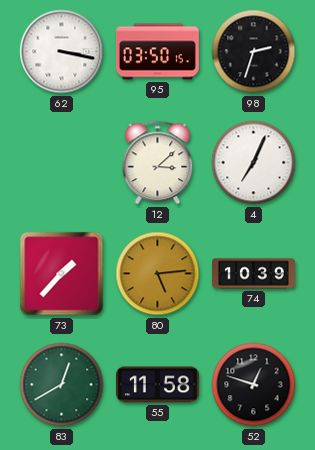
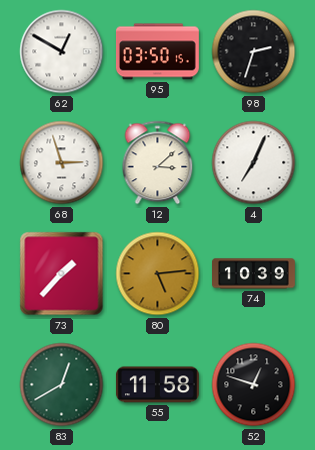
62: 3:17 -> 12:50 (62, 52)
68: none -> 2:57 (62, 163)
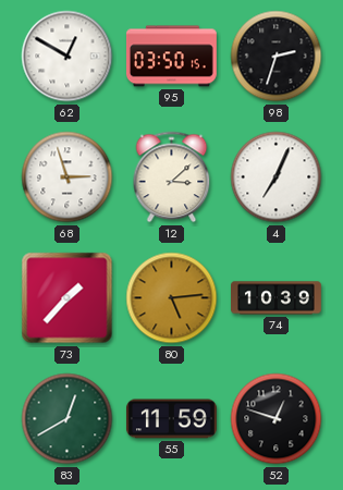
55: 11:58 -> 11:59 (171, 419)
